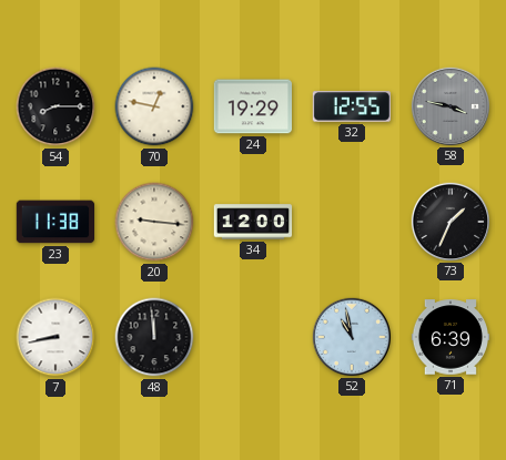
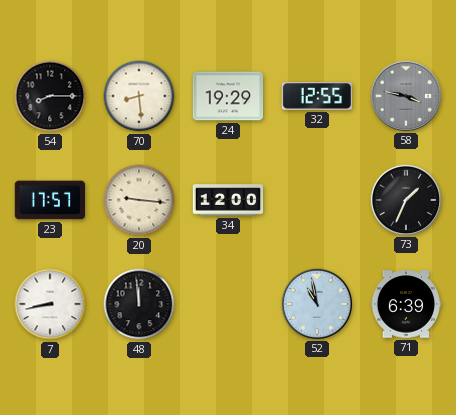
70: 12:47 -> 8:29 (139, 96)
23: 11:38 -> 17:57 (50, 200)
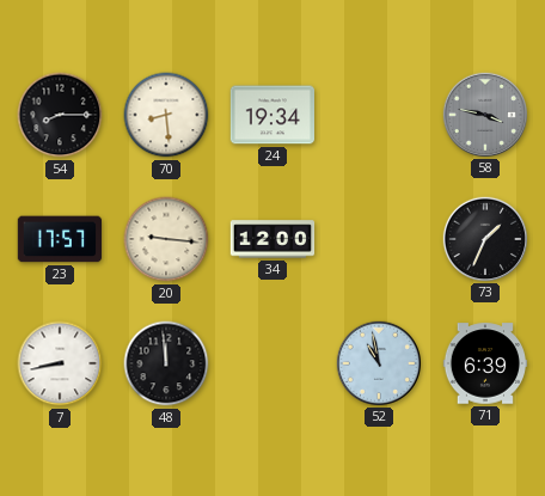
24: 19:29 -> 19:34 (272, 115)
32: 12:55 -> none (316, 96)
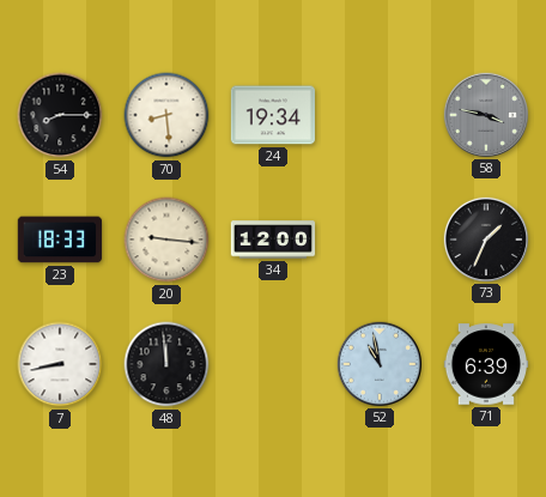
23: 17:57 -> 18:33 (60, 240)
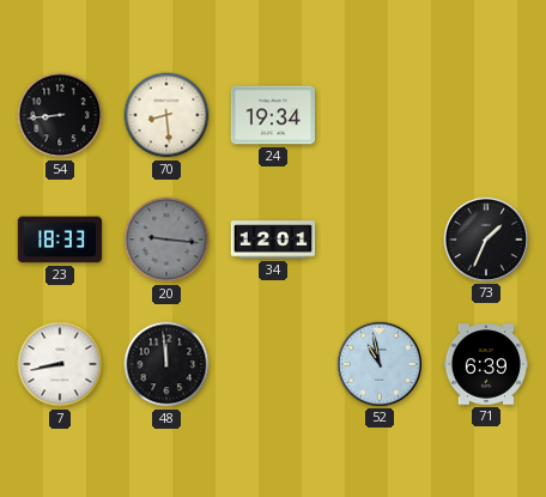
54: 8:15 -> 8:44 (60, 115)
58: 3:47 -> none (485, 114)
20 dial: cream -> grey (166, 240)
34: 12:00 -> 12:01 (273, 240)
